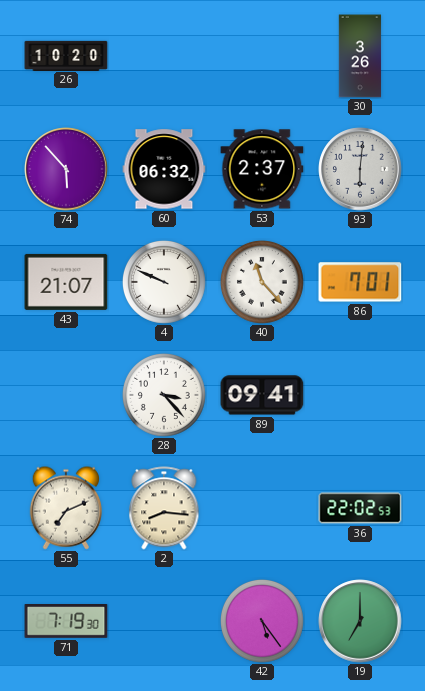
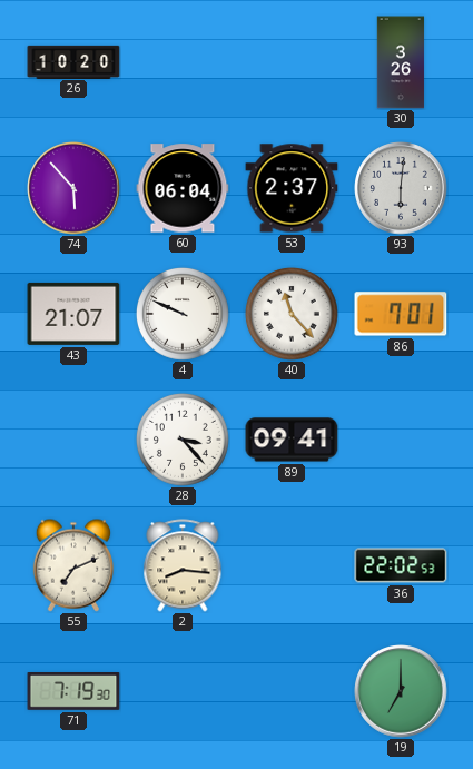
60: 06:32 -> 06:04 (183, 188)
42: 5:24 -> none (262, 621)
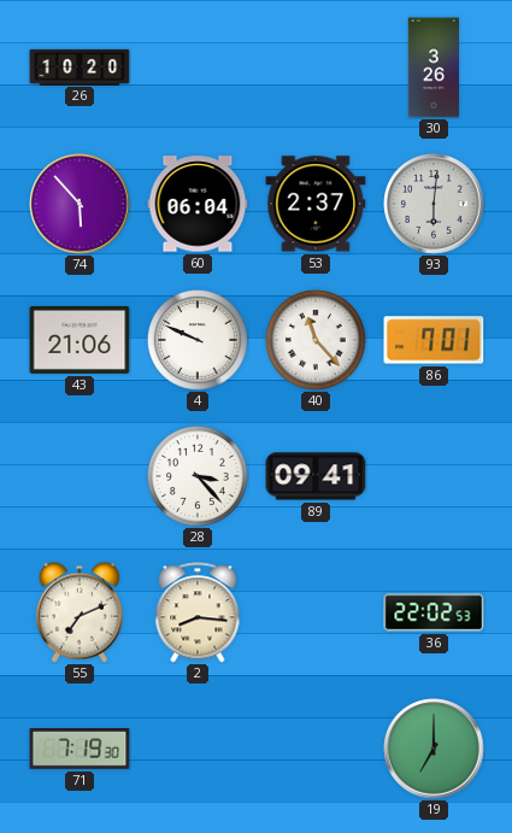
43: 21:07 -> 21:06 (80, 340)
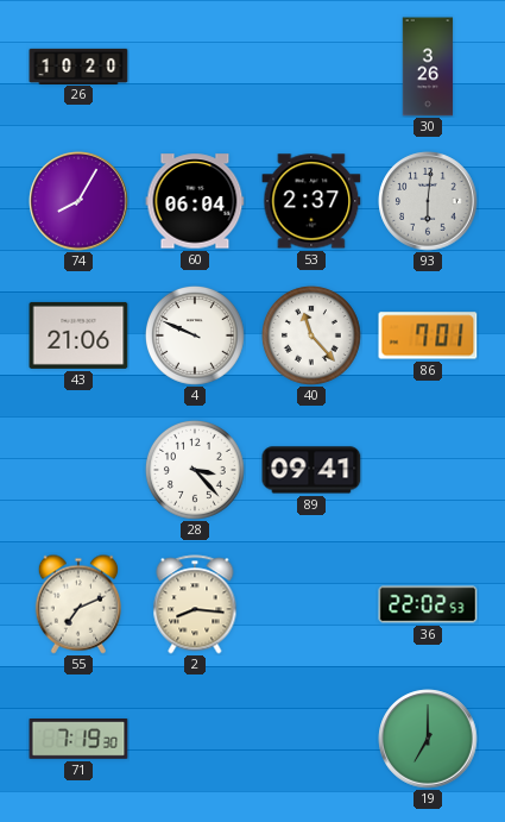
74: 5:53 -> 8:05 (78, 201)
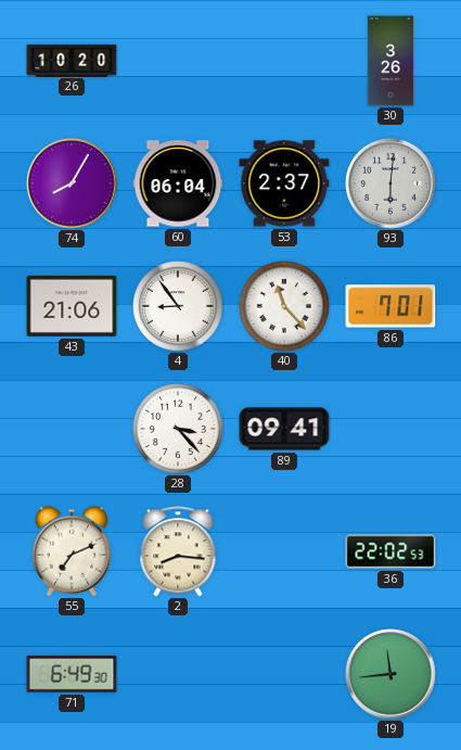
4: 9:49 -> 8:54 (178, 306)
71: 7:19 -> 6:49 (72, 674)
19: 7:00 -> 11:44 (390, 674)
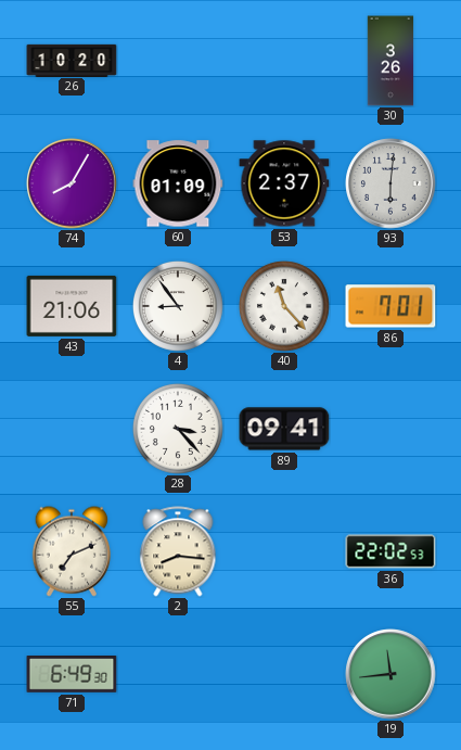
60: 06:04 -> 01:09 (178, 183)
